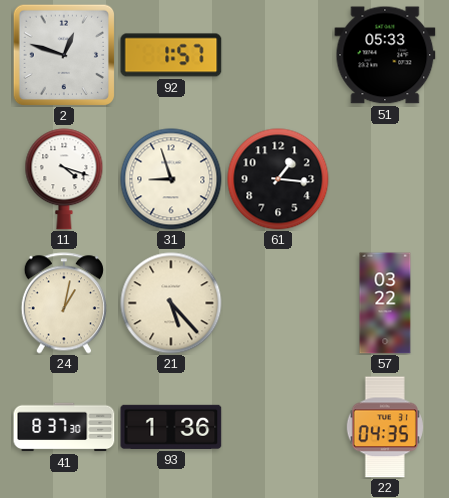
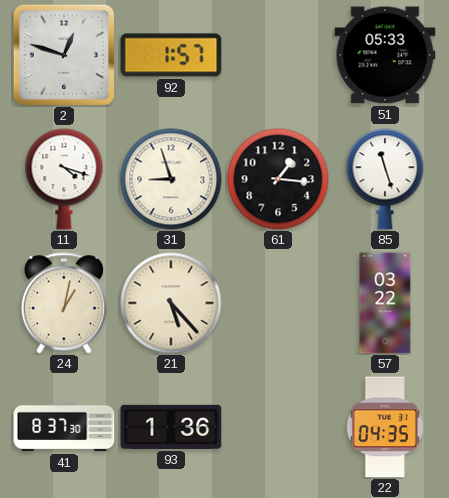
85: none -> 11:27 (385, 179)
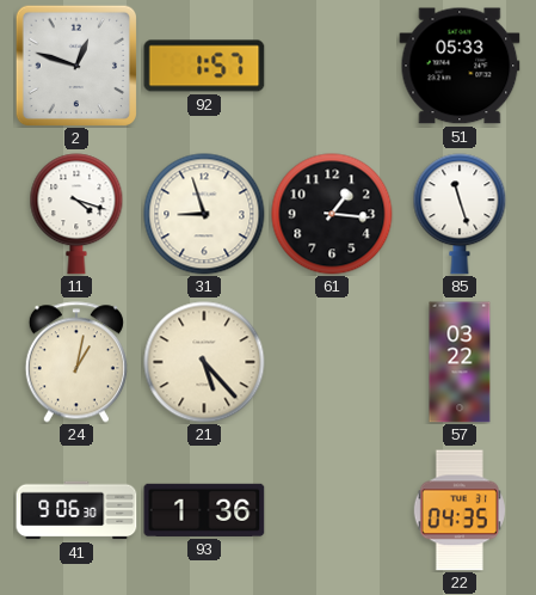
41: 8:37 -> 9:06 (76, 510)
